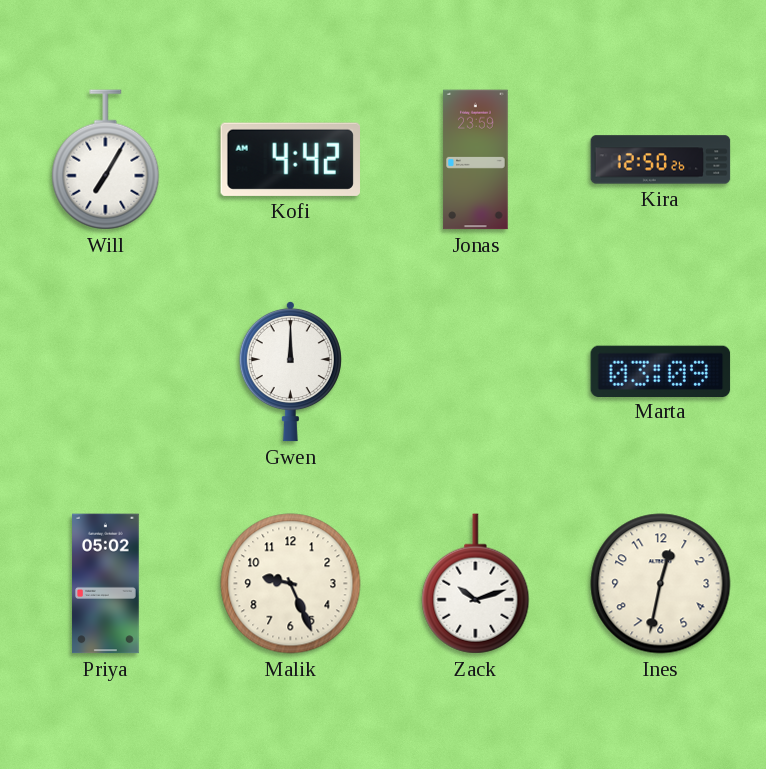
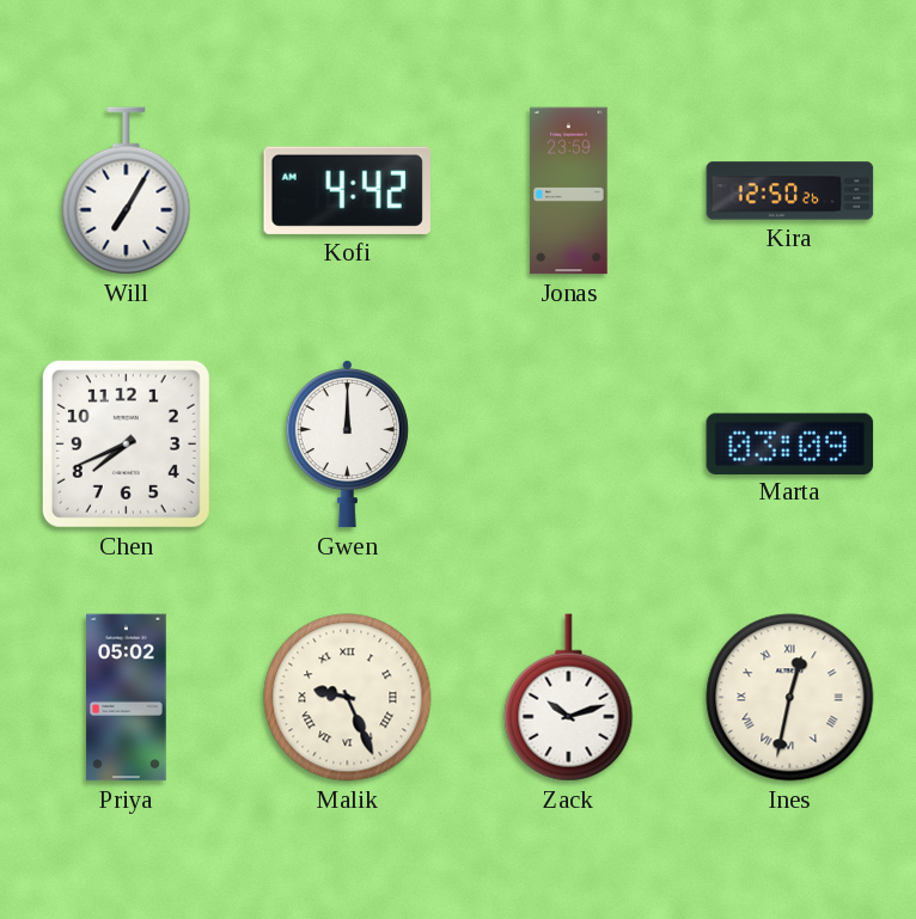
Chen: none -> 7:41 (126, 443)
Malik numerals: Arabic -> Roman (348, 698)
Ines numerals: Arabic -> Roman (790, 698)
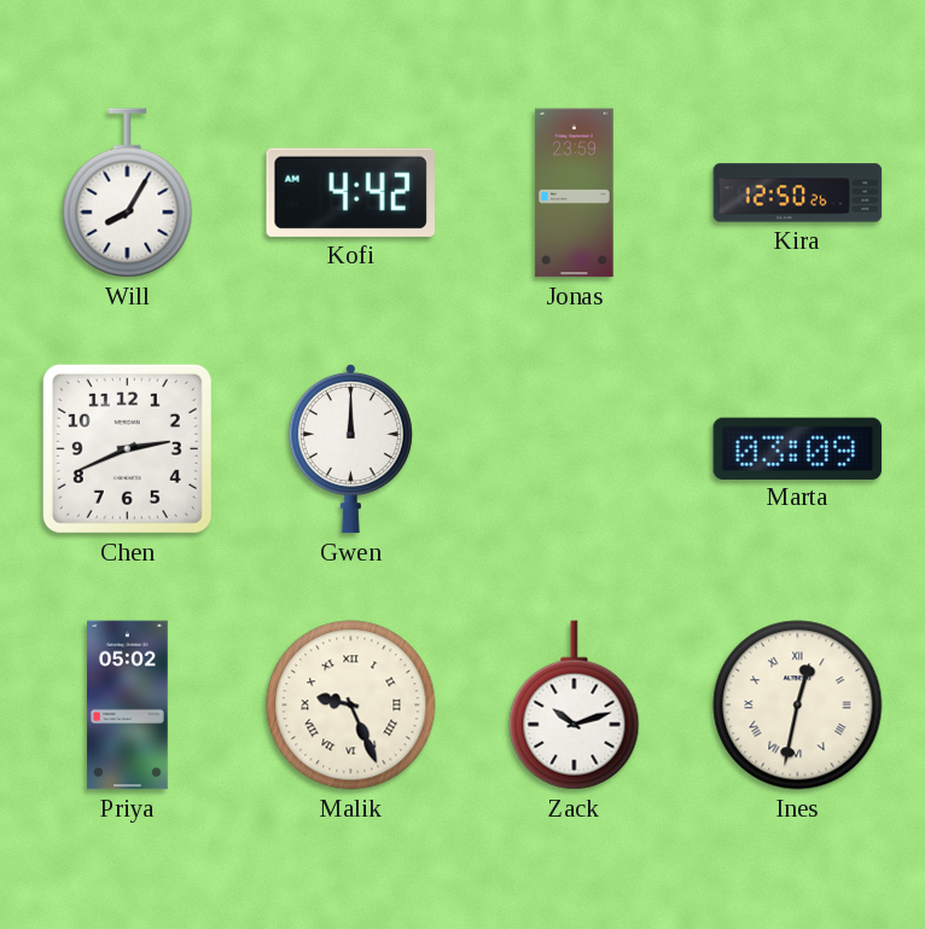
Will: 7:05 -> 8:05 (128, 193)
Chen: 7:41 -> 2:41 (127, 448)
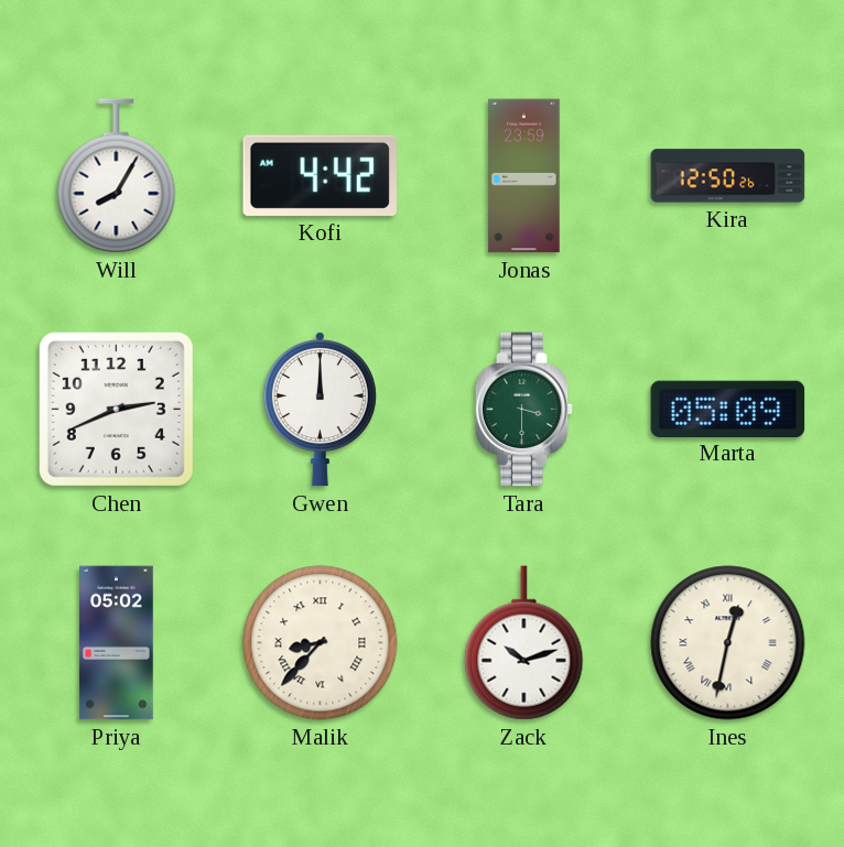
Tara: none -> 3:30 (524, 410)
Marta: 03:09 -> 05:09 (728, 409)
Malik: 9:26 -> 8:37 (321, 643)
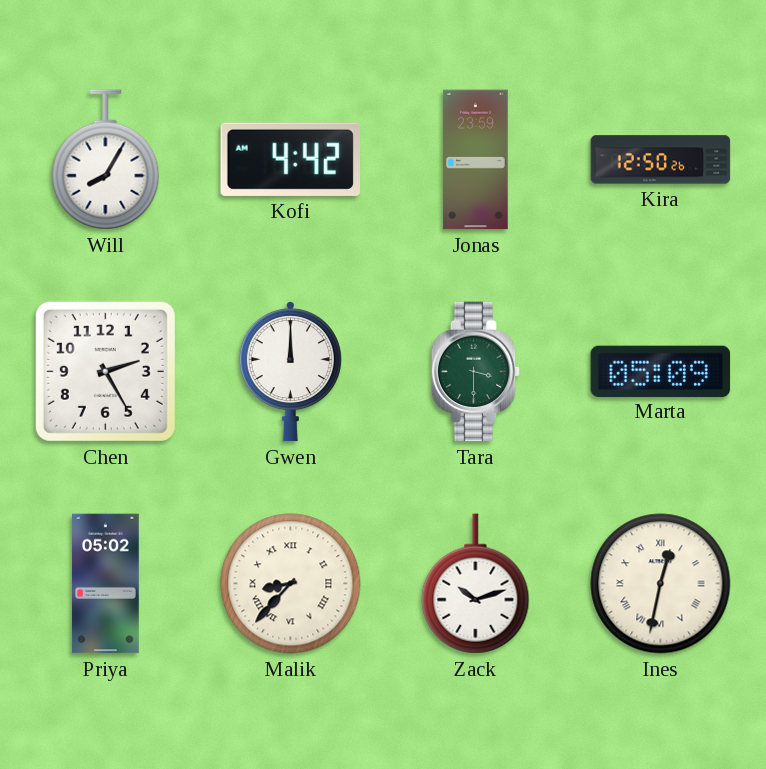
Chen: 2:41 -> 2:25 (105, 371)
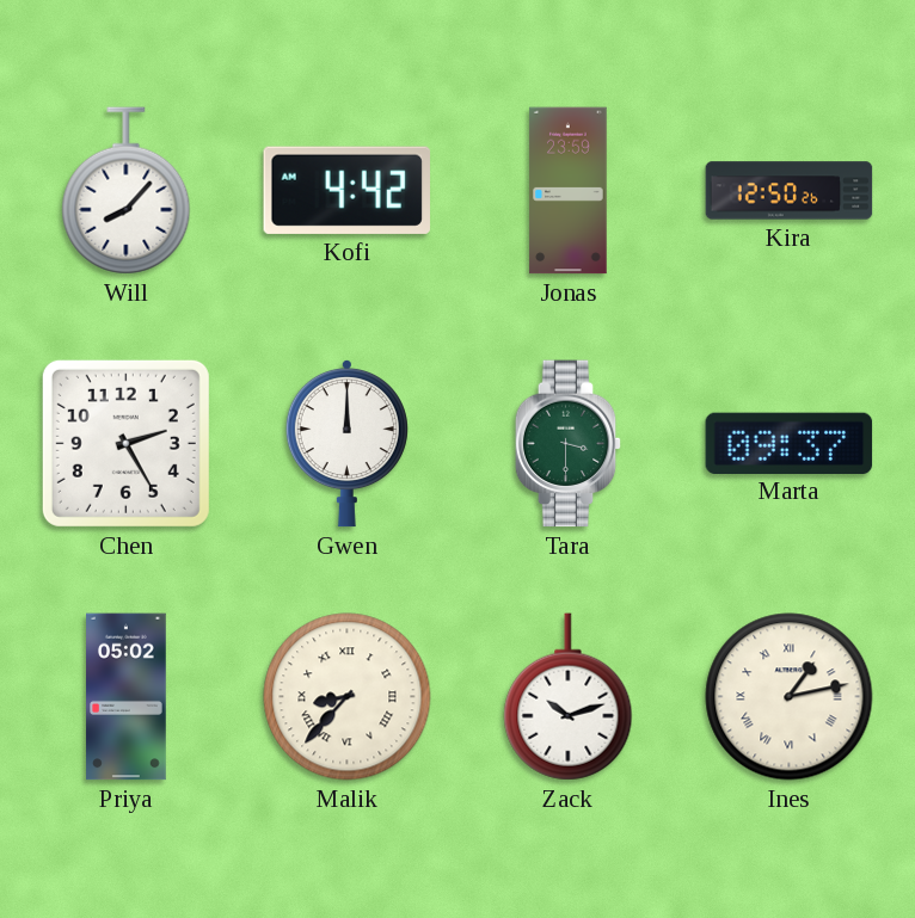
Will: 8:05 -> 8:07 (127, 191)
Marta: 05:09 -> 09:37 (790, 443)
Ines: 12:32 -> 1:13 (790, 697)
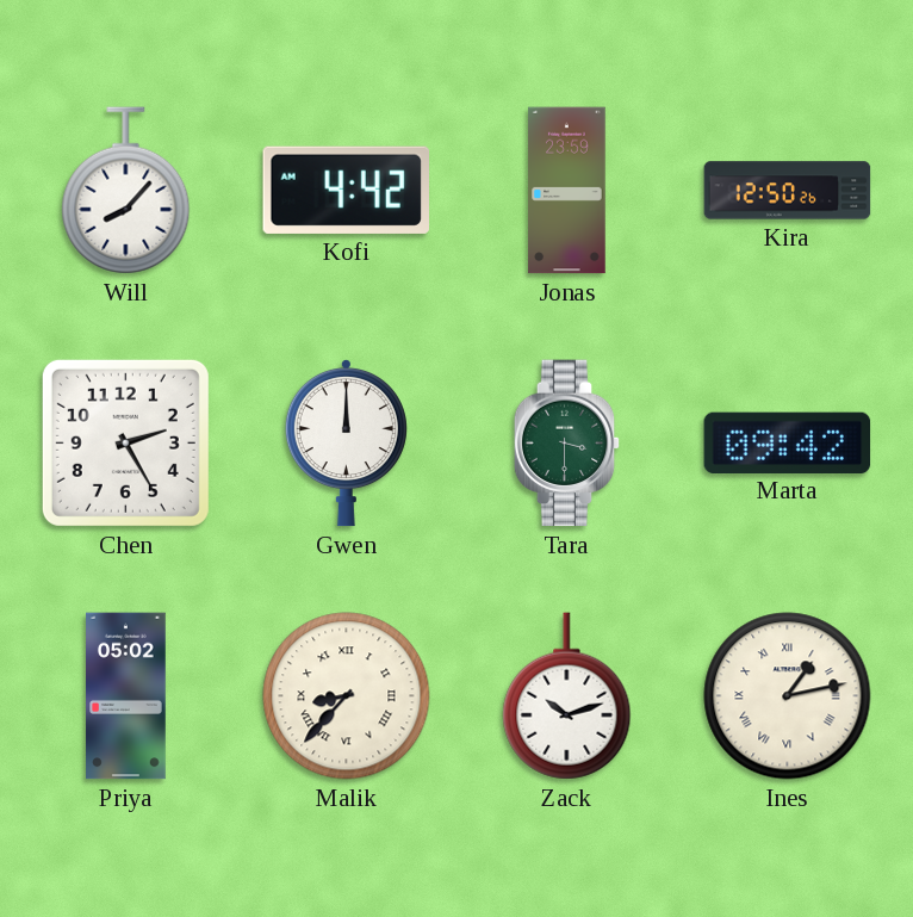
Marta: 09:37 -> 09:42 (788, 442)
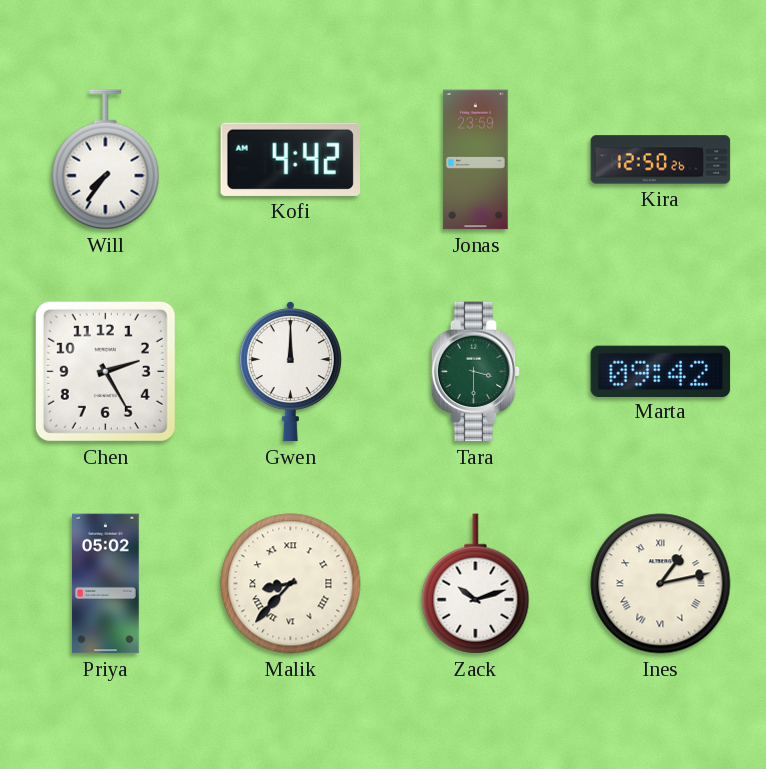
Will: 8:07 -> 7:36 (106, 160)
